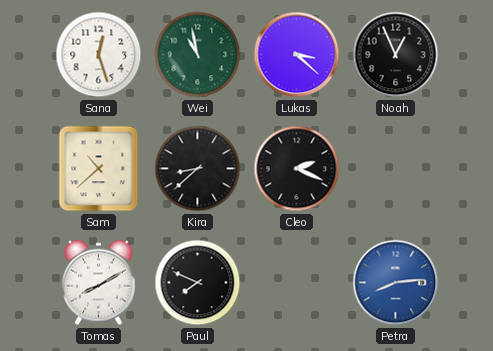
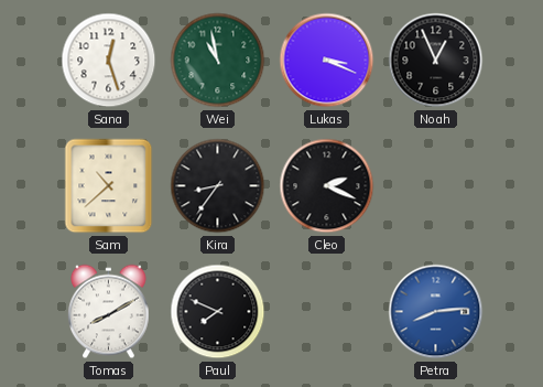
Lukas: 3:22 -> 3:19 (327, 61)
Kira: 8:38 -> 8:36 (218, 186)
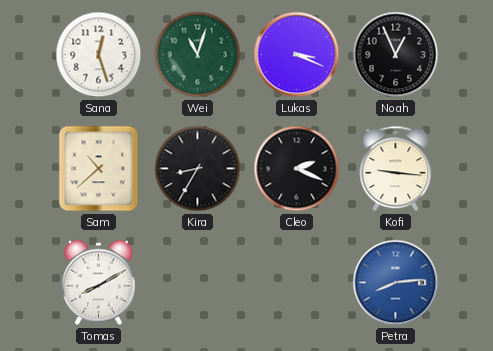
Wei: 10:58 -> 11:03 (198, 55)
Kira: 8:36 -> 8:35 (198, 169)
Kofi: none -> 9:16 (396, 169)
Paul: 7:49 -> none (218, 312)
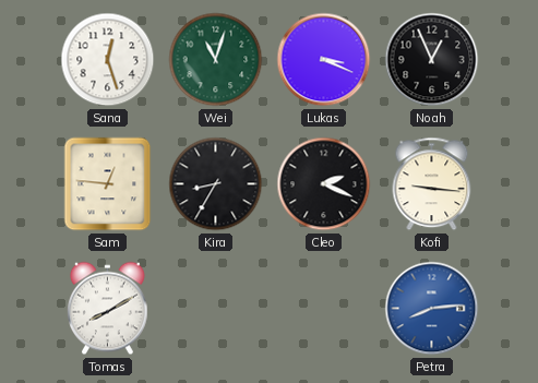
Sam: 10:38 -> 12:46 (108, 184)
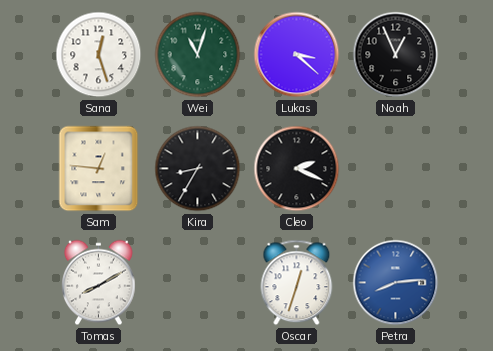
Lukas: 3:19 -> 3:22 (297, 55)
Kofi: 9:16 -> none (432, 184)
Oscar: none -> 12:33 (297, 283)
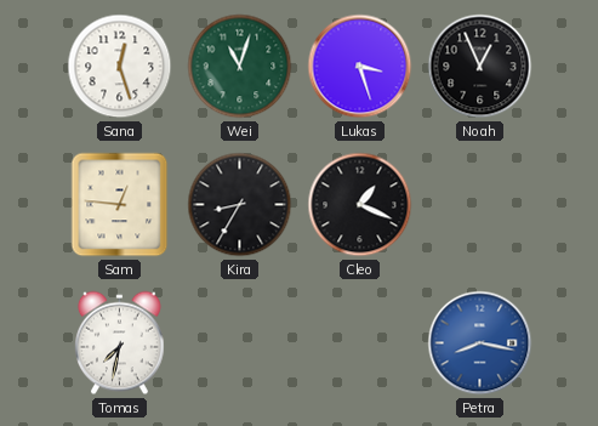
Lukas: 3:22 -> 3:27 (360, 67)
Cleo: 2:19 -> 1:19 (360, 205)
Tomas: 8:10 -> 7:32 (120, 343)
Oscar: 12:33 -> none (297, 283)
Petra: 8:14 -> 8:17 (480, 343)
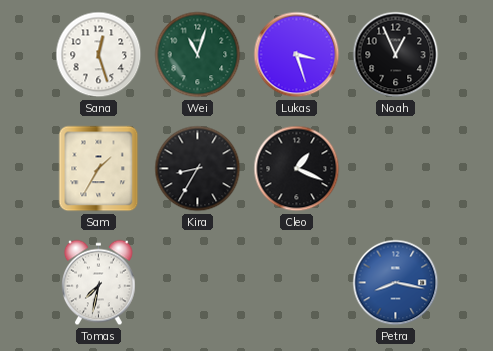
Sam: 12:46 -> 1:35 (99, 169)
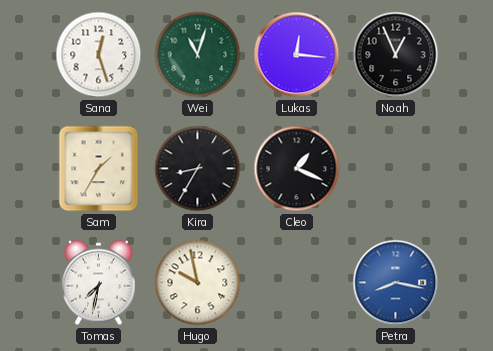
Lukas: 3:27 -> 12:16 (297, 55)
Hugo: none -> 9:58 (198, 283)
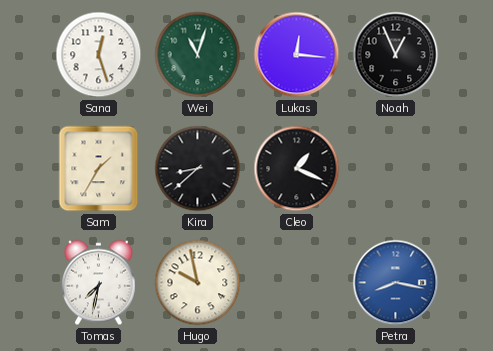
Kira: 8:35 -> 8:38 (198, 169)
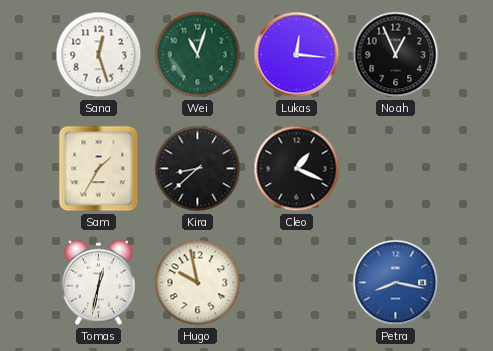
Tomas: 7:32 -> 12:32 (99, 283)
